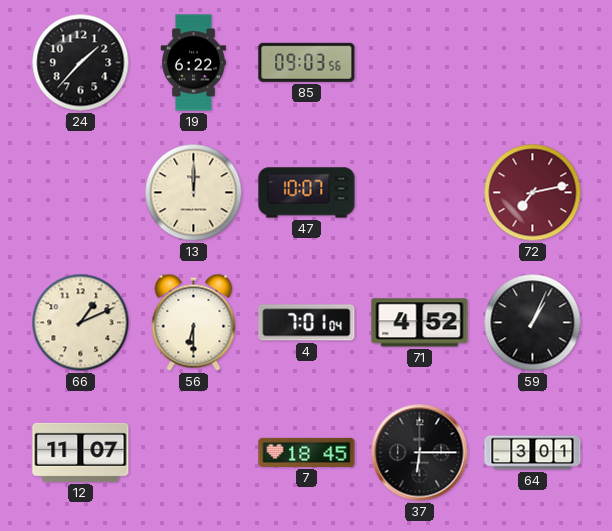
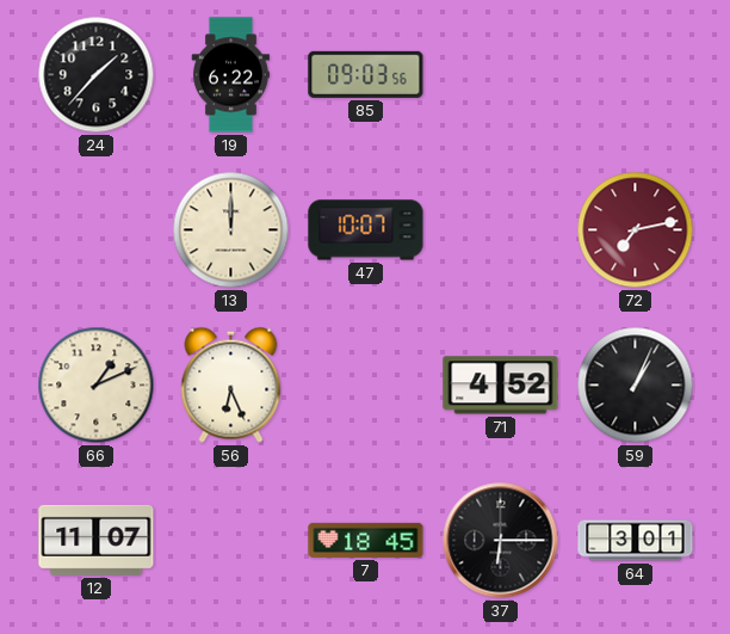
56: 6:30 -> 6:26 (231, 384)
4: 7:01 -> none (307, 323)
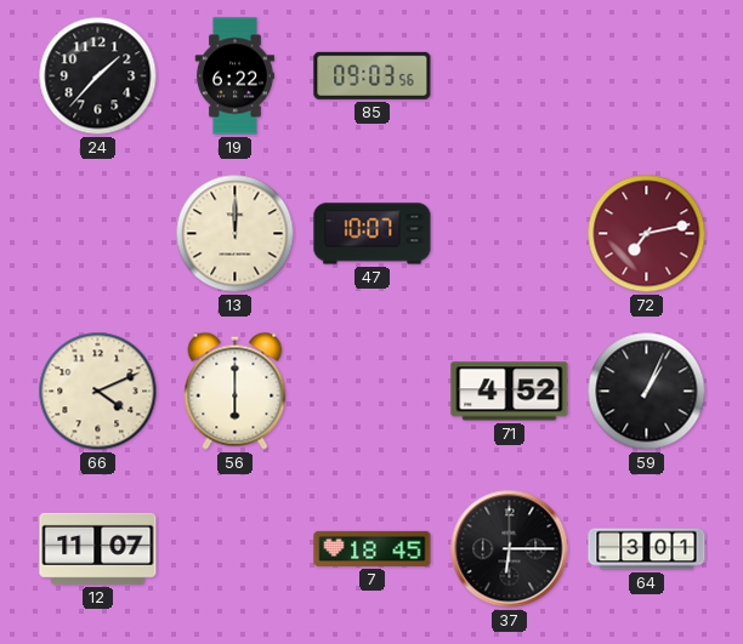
66: 1:11 -> 4:11 (98, 392)
56: 6:26 -> 6:00 (236, 391)
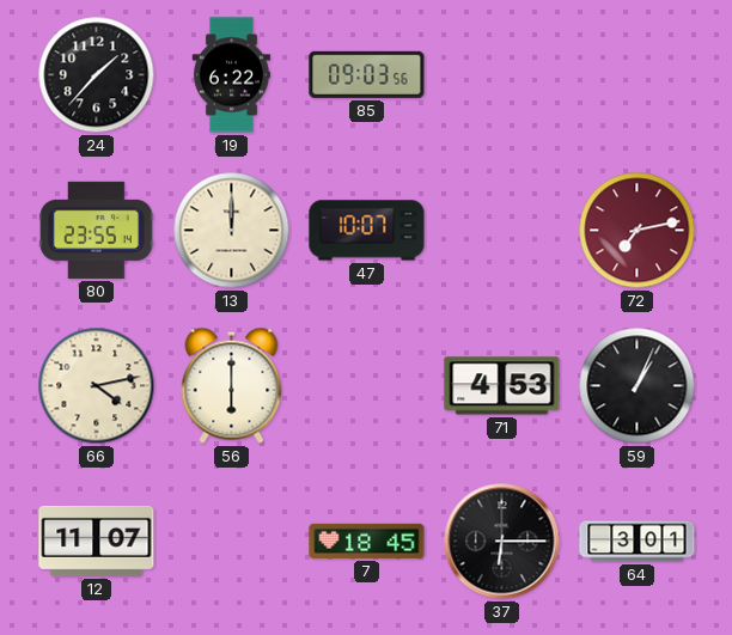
80: none -> 23:55 (97, 230)
66: 4:11 -> 4:13 (97, 386)
71: 4:52 -> 4:53 (502, 386)
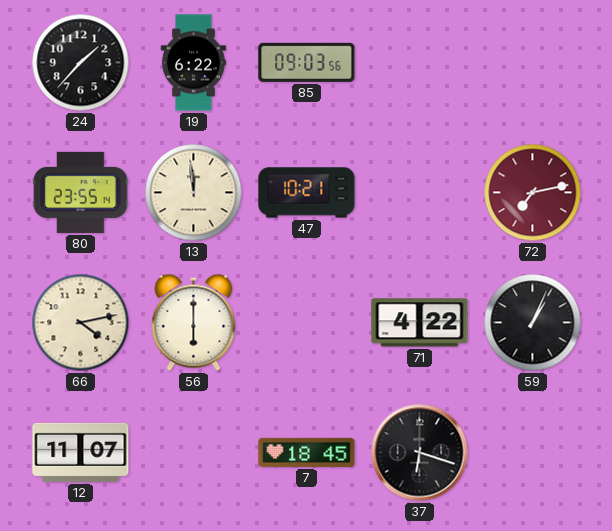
13: 12:00 -> 11:59 (194, 193)
47: 10:07 -> 10:21 (307, 193)
71: 4:53 -> 4:22 (420, 323)
37: 6:15 -> 6:18 (420, 453)
64: 3:01 -> none (638, 542)
